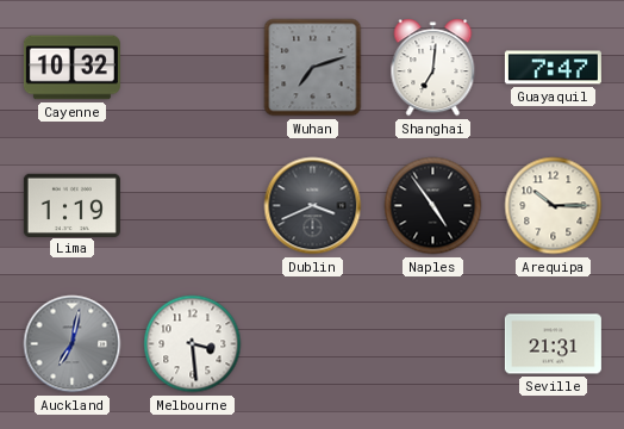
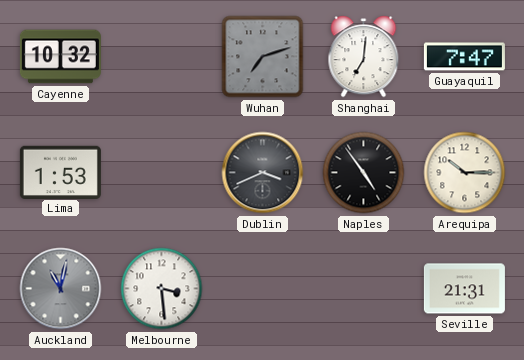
Lima: 1:19 -> 1:53 (60, 172)
Auckland: 7:02 -> 11:02 (61, 289)
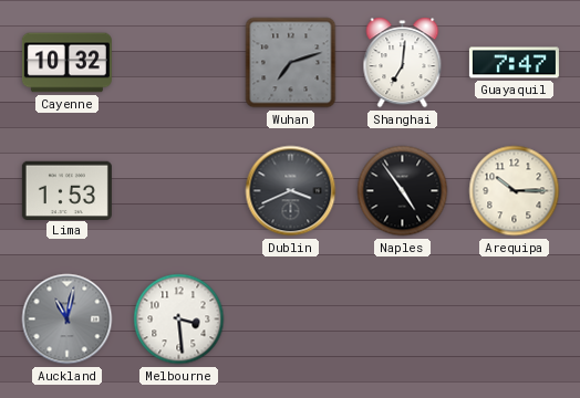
Seville: 21:31 -> none (464, 289)
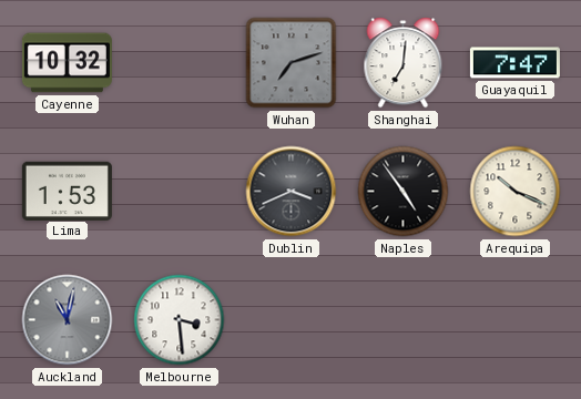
Arequipa: 10:15 -> 10:19 (516, 192)
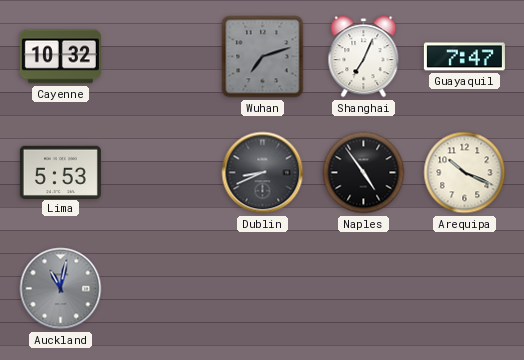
Shanghai: 7:01 -> 7:04 (364, 57)
Lima: 1:53 -> 5:53 (60, 172)
Dublin: 3:41 -> 8:41 (263, 173)
Melbourne: 3:29 -> none (180, 320)
